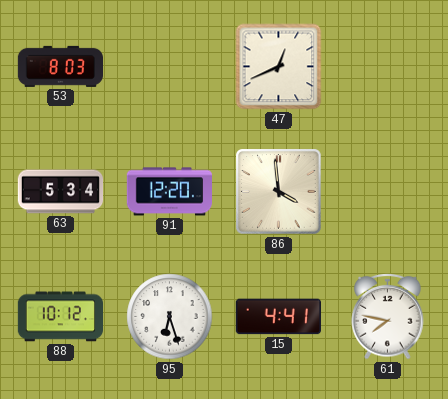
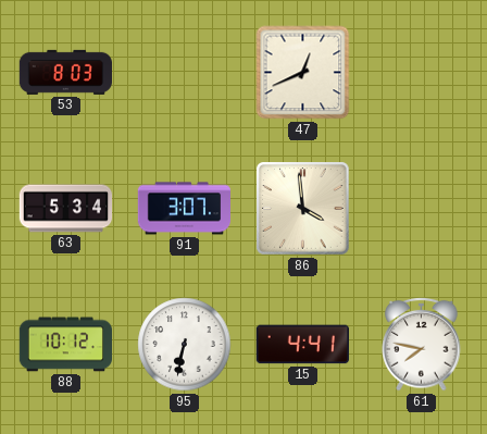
91: 12:20 -> 3:07 (185, 209)
95: 6:27 -> 6:32 (185, 345)
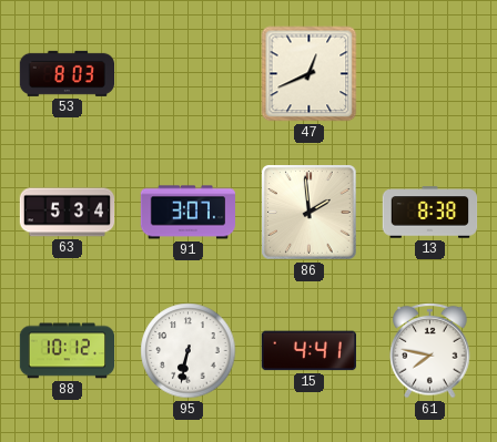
86: 3:59 -> 1:59 (310, 213)
13: none -> 8:38 (430, 213)
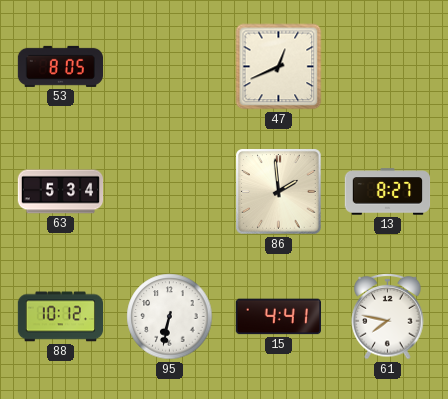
53: 8:03 -> 8:05 (60, 66)
91: 3:07 -> none (189, 213)
13: 8:38 -> 8:27 (388, 192)
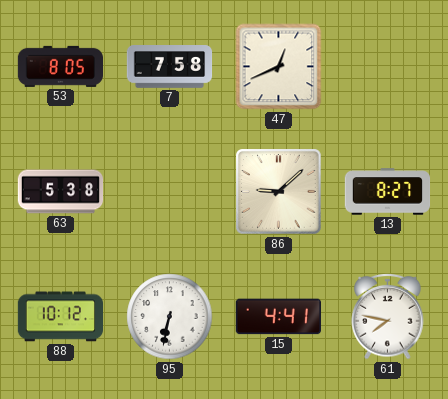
7: none -> 7:58 (170, 67)
63: 5:34 -> 5:38 (61, 192)
86: 1:59 -> 9:08 (279, 192)
